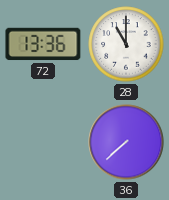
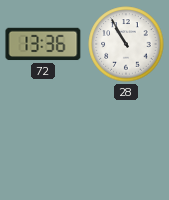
28: 11:00 -> 10:55 (126, 44)
36: 7:38 -> none (126, 142)
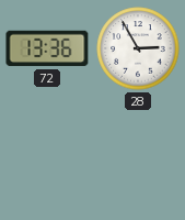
28: 10:55 -> 2:55 (138, 48)
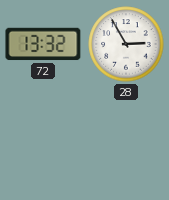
72: 13:36 -> 13:32 (43, 44)
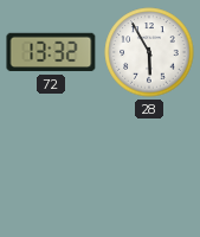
28: 2:55 -> 5:55 (149, 52)
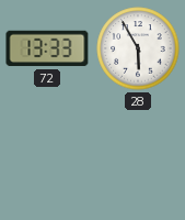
72: 13:32 -> 13:33 (47, 48)
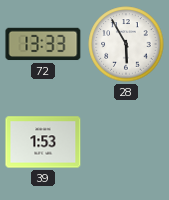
39: none -> 1:53 (43, 142)
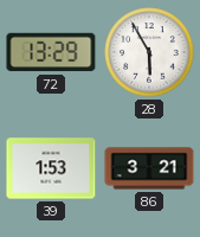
72: 13:33 -> 13:29 (51, 52)
86: none -> 3:21 (149, 168)
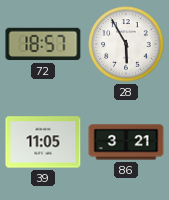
72: 13:29 -> 18:57 (43, 44)
39: 1:53 -> 11:05 (43, 142)
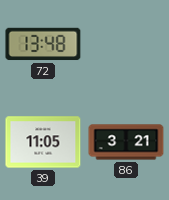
72: 18:57 -> 13:48 (43, 44)
28: 5:55 -> none (126, 44)
